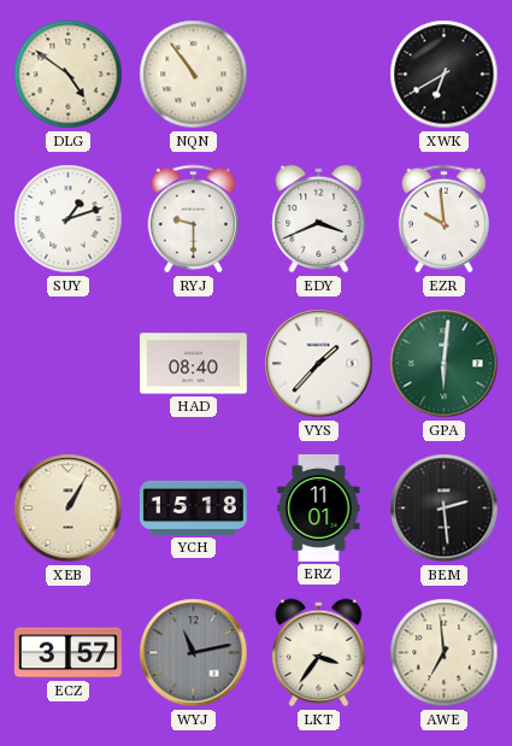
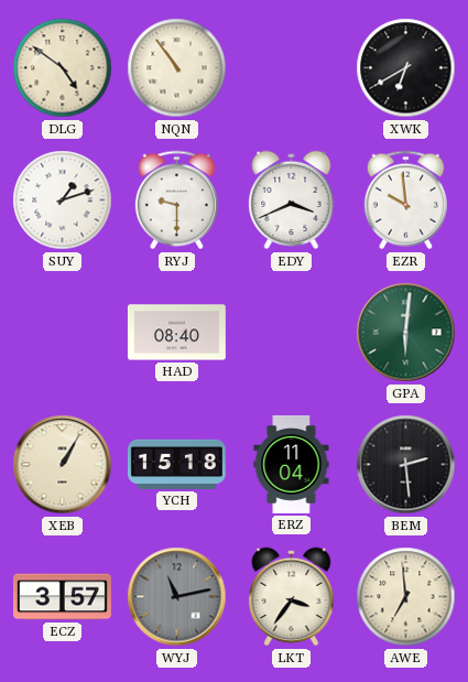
VYS: 1:37 -> none (319, 364)
ERZ: 11:01 -> 11:04 (292, 464)
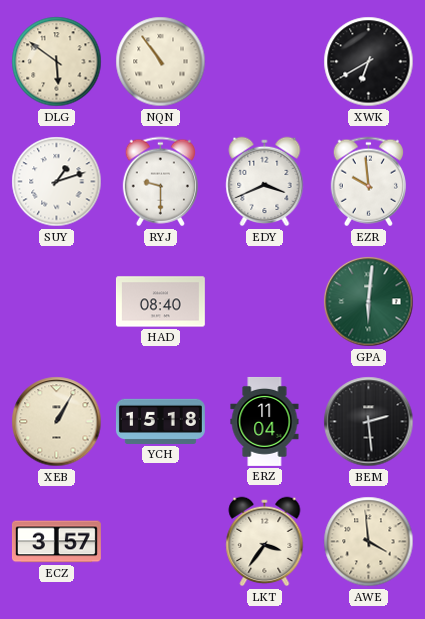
DLG: 4:51 -> 5:51 (57, 62)
WYJ: 11:13 -> none (177, 597)
AWE: 6:59 -> 3:59 (369, 542)
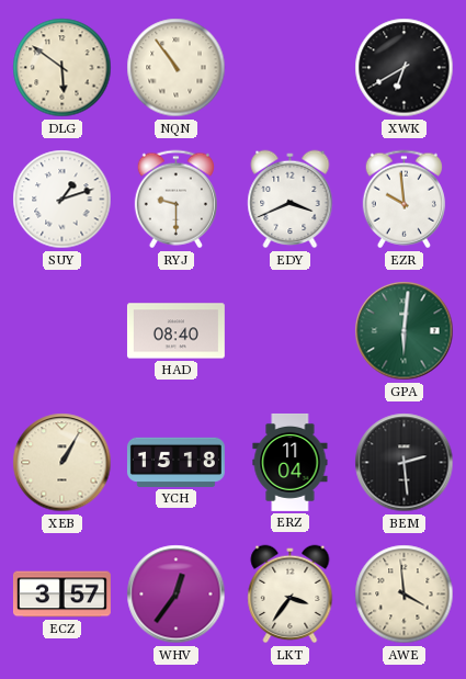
WHV: none -> 12:36 (177, 595)
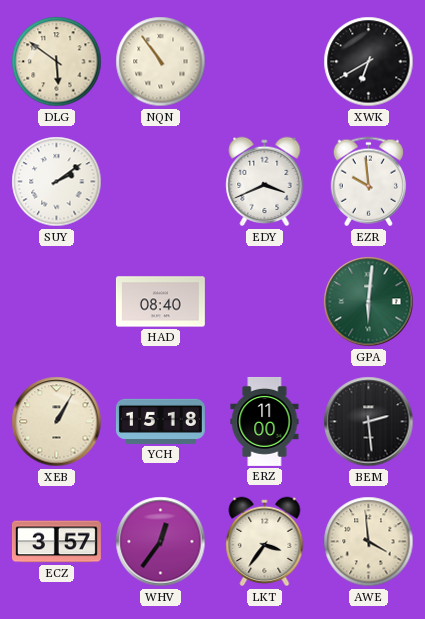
SUY: 1:12 -> 2:09 (57, 182)
RYJ: 9:30 -> none (175, 200)
ERZ: 11:04 -> 11:00 (265, 421)
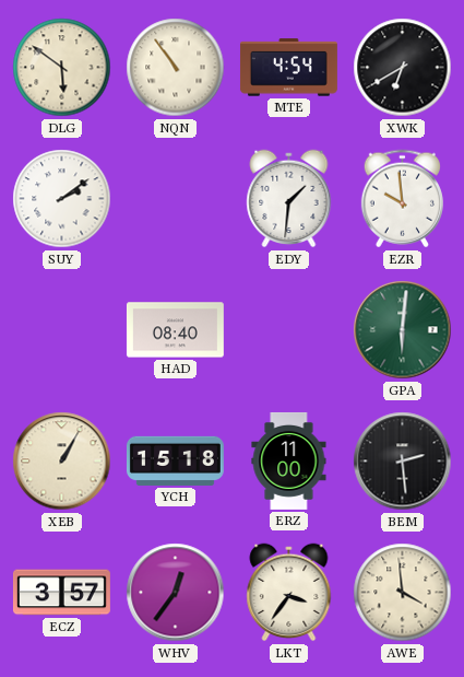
MTE: none -> 4:54 (288, 68)
EDY: 3:41 -> 1:31 (289, 199)
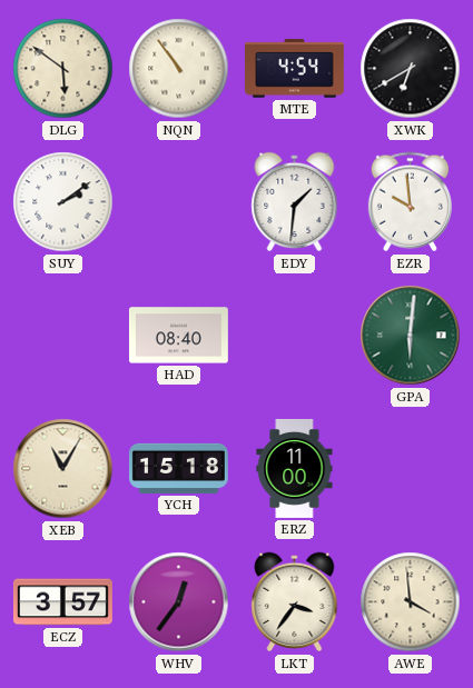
XEB: 1:05 -> 11:05 (63, 469)
BEM: 2:29 -> none (403, 462)
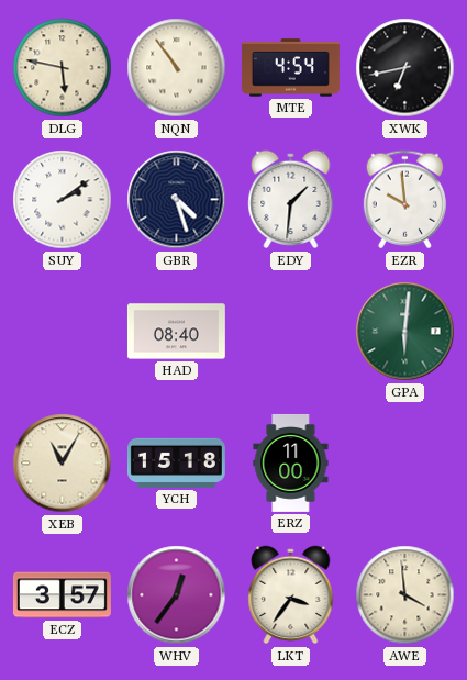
DLG: 5:51 -> 5:47 (63, 68)
XWK: 6:40 -> 6:43 (405, 68)
GBR: none -> 4:27 (177, 200)
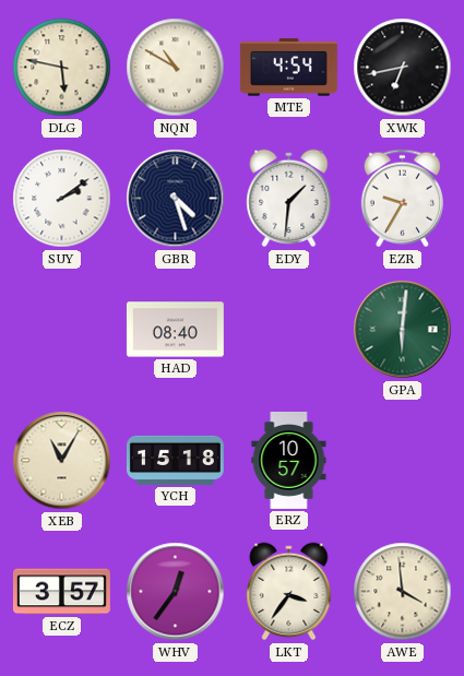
NQN: 10:54 -> 10:50 (176, 68)
EZR: 9:59 -> 9:35 (402, 199)
ERZ: 11:00 -> 10:57 (289, 460)
